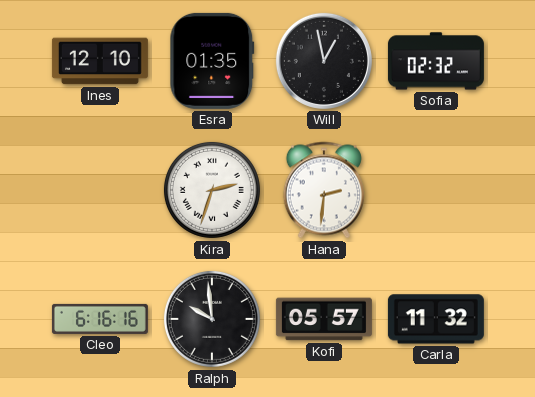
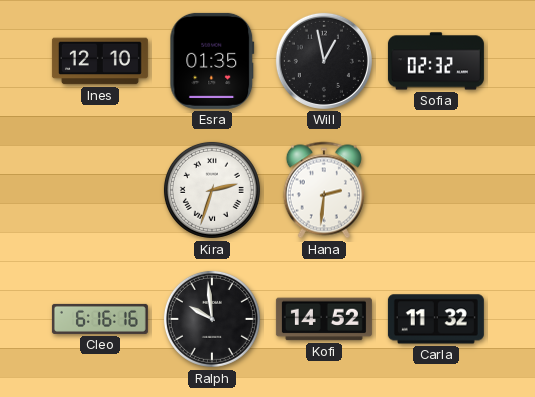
Kofi: 05:57 -> 14:52 (324, 319)
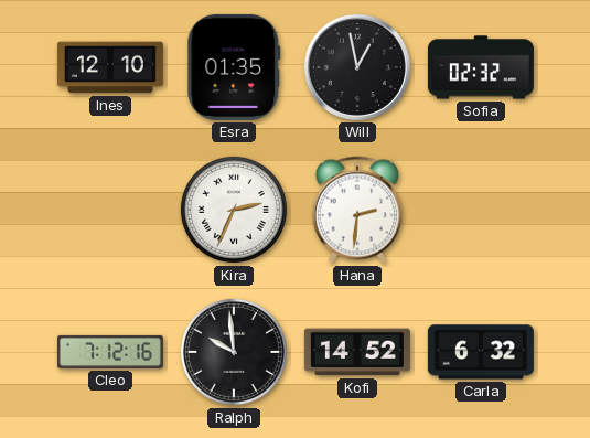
Kira: 2:33 -> 2:34 (234, 210)
Cleo: 6:16 -> 7:12 (110, 352)
Carla: 11:32 -> 6:32 (481, 352)
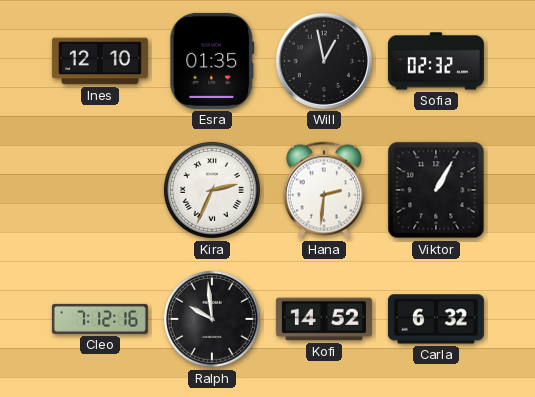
Viktor: none -> 1:05 (436, 190)
